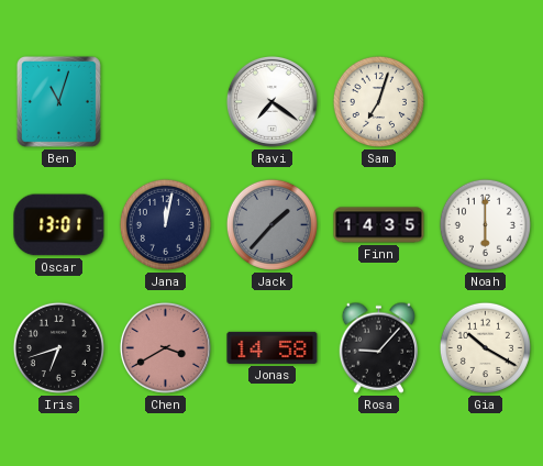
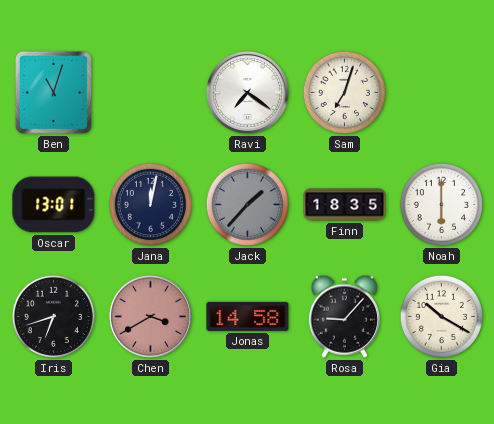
Finn: 14:35 -> 18:35 (345, 205)
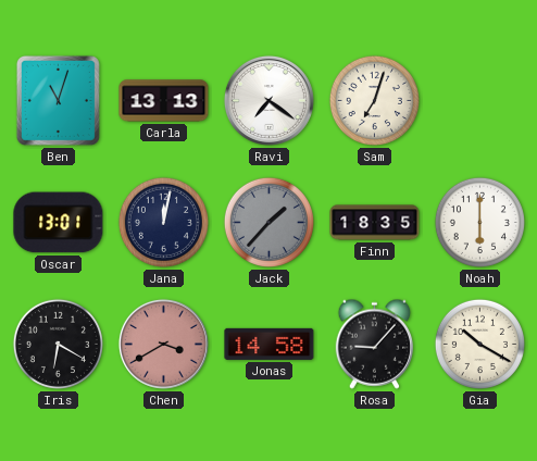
Carla: none -> 13:13 (164, 101)
Iris: 6:42 -> 6:20 (58, 344)
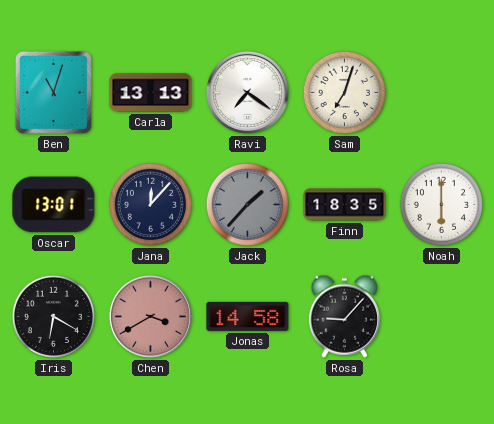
Jana: 12:02 -> 12:07 (150, 204)
Gia: 10:20 -> none (479, 344)
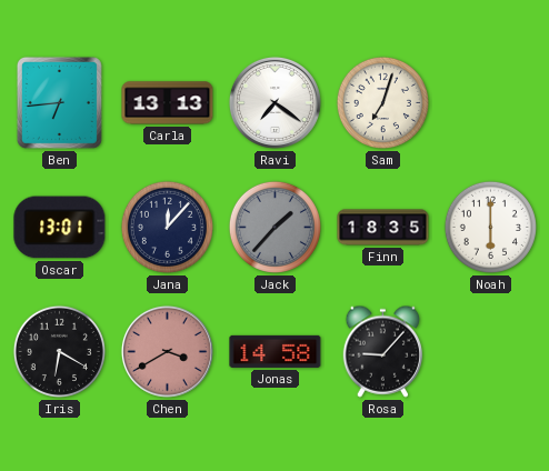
Ben: 11:03 -> 6:44 (59, 102)
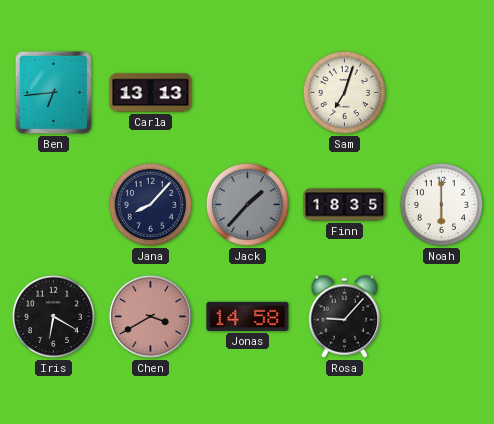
Ravi: 7:21 -> none (274, 102)
Oscar: 13:01 -> none (60, 228)
Jana: 12:07 -> 8:07 (150, 204)
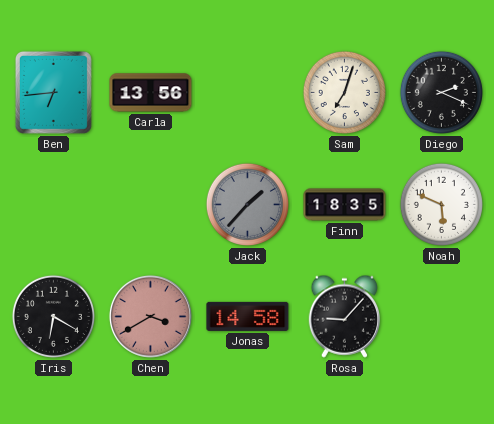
Carla: 13:13 -> 13:56 (151, 93)
Diego: none -> 2:19 (441, 92)
Jana: 8:07 -> none (150, 204)
Noah: 6:00 -> 5:49 (441, 204)
